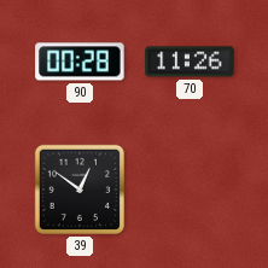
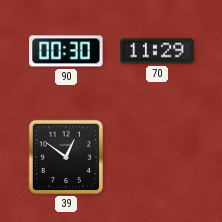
90: 00:28 -> 00:30 (66, 51)
70: 11:26 -> 11:29 (157, 51)
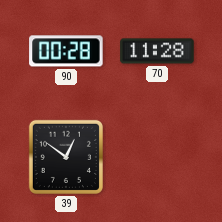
90: 00:30 -> 00:28 (66, 51)
70: 11:29 -> 11:28 (157, 51)
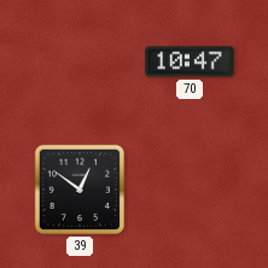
90: 00:28 -> none (66, 51)
70: 11:28 -> 10:47 (190, 62)
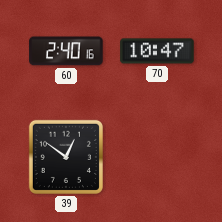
60: none -> 2:40 (66, 51)
